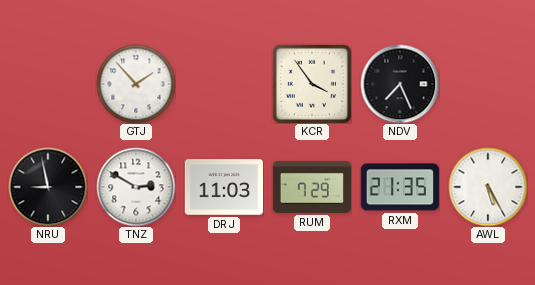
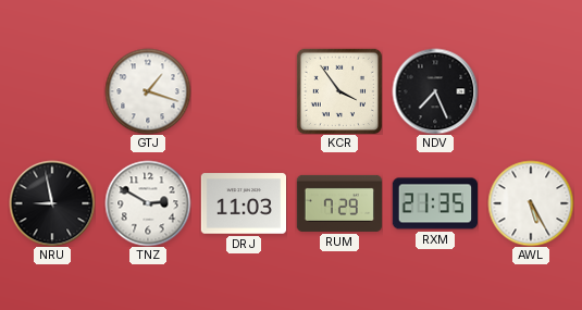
GTJ: 1:53 -> 1:18 (148, 91)
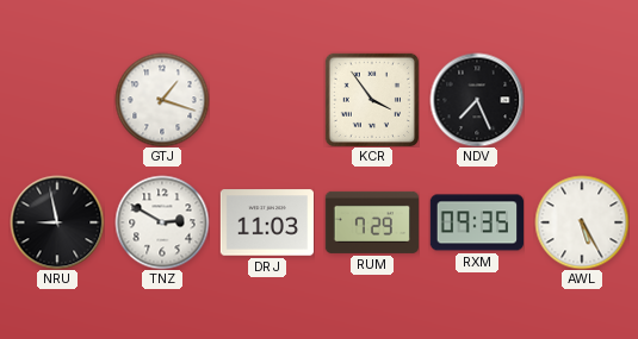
RXM: 21:35 -> 09:35 (476, 222)
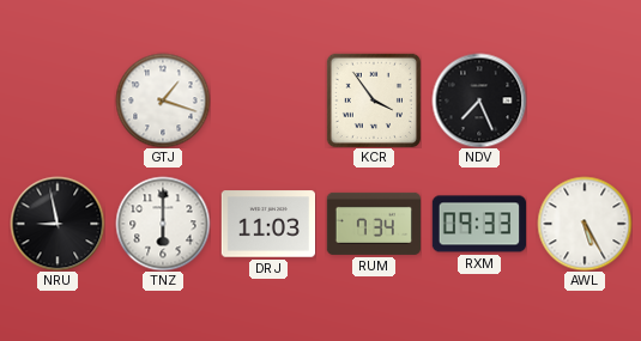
TNZ: 2:50 -> 6:00 (163, 224)
RUM: 7:29 -> 7:34 (373, 224)
RXM: 09:35 -> 09:33 (478, 224)
